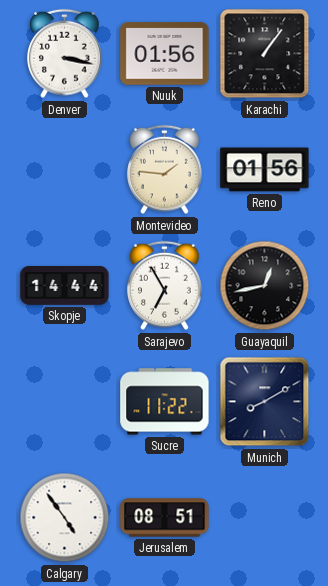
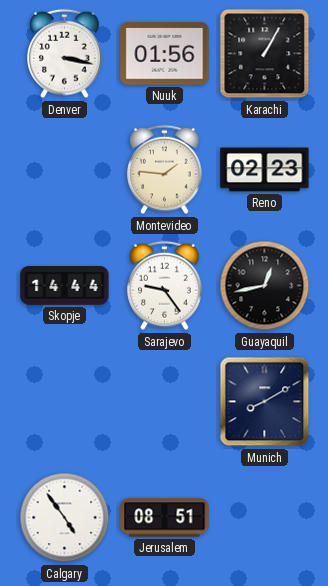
Karachi: 1:06 -> 1:05 (265, 54)
Reno: 01:56 -> 02:23 (265, 170)
Sarajevo: 6:55 -> 9:24 (165, 286)
Sucre: 11:22 -> none (165, 402)
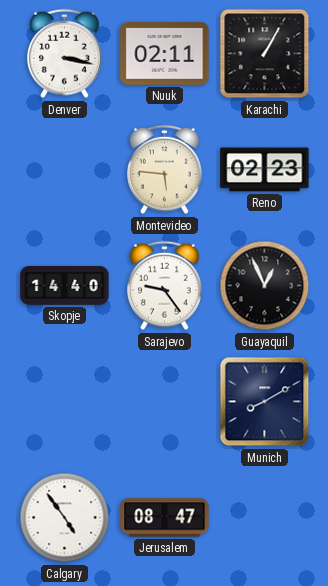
Nuuk: 01:56 -> 02:11 (165, 54)
Montevideo: 1:46 -> 5:46 (165, 170)
Skopje: 14:44 -> 14:40 (65, 286)
Guayaquil: 12:43 -> 12:56 (265, 286)
Jerusalem: 08:51 -> 08:47 (165, 518)
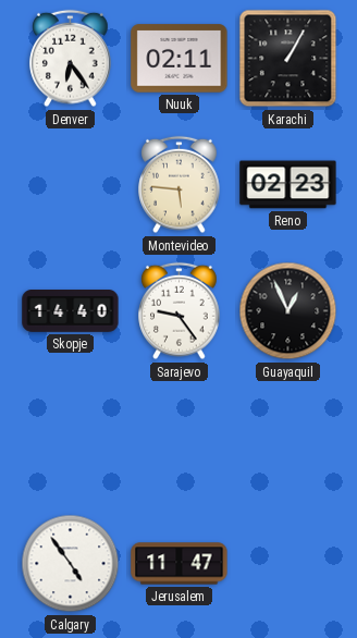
Denver: 3:17 -> 6:24 (71, 59)
Munich: 8:10 -> none (265, 402)
Jerusalem: 08:47 -> 11:47 (180, 564)
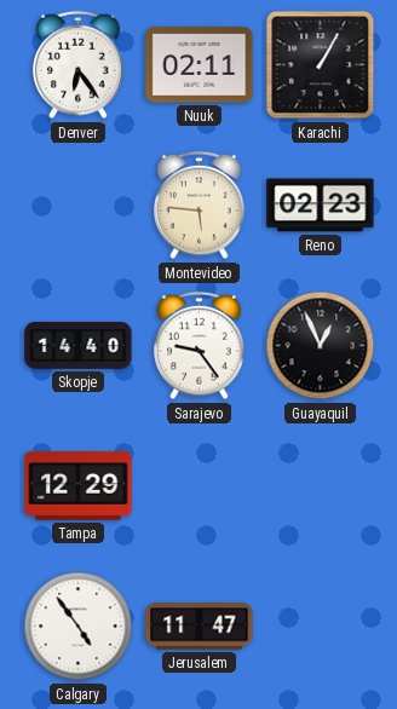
Tampa: none -> 12:29 (79, 486)
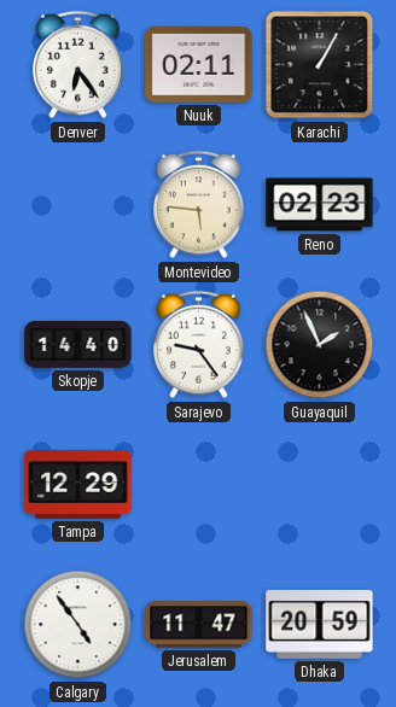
Guayaquil: 12:56 -> 1:56 (320, 345)
Dhaka: none -> 20:59 (320, 624)
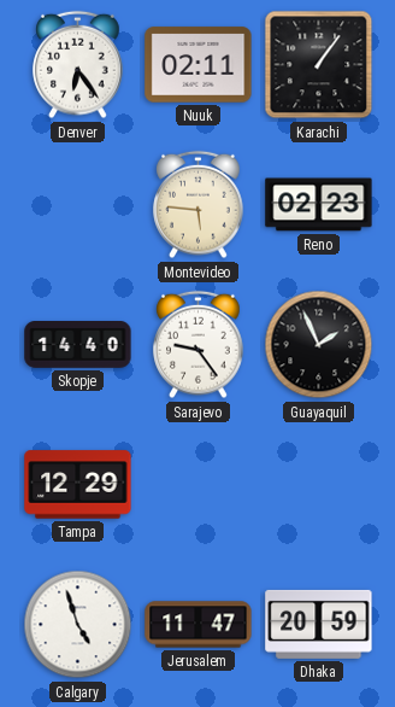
Karachi: 1:05 -> 1:06 (319, 65)
Calgary: 4:54 -> 4:57 (78, 625)
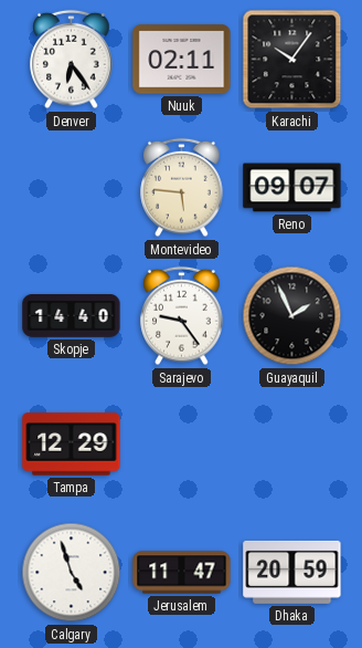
Karachi: 1:06 -> 10:06 (292, 60)
Reno: 02:23 -> 09:07 (292, 188)
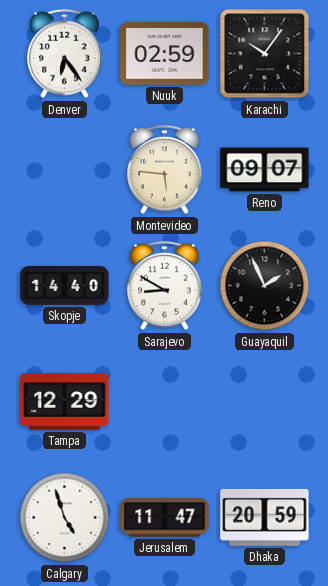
Nuuk: 02:11 -> 02:59 (165, 54)
Sarajevo: 9:24 -> 8:50 (165, 286)
